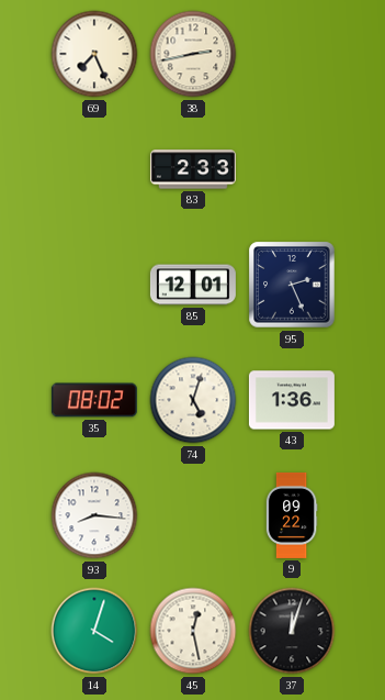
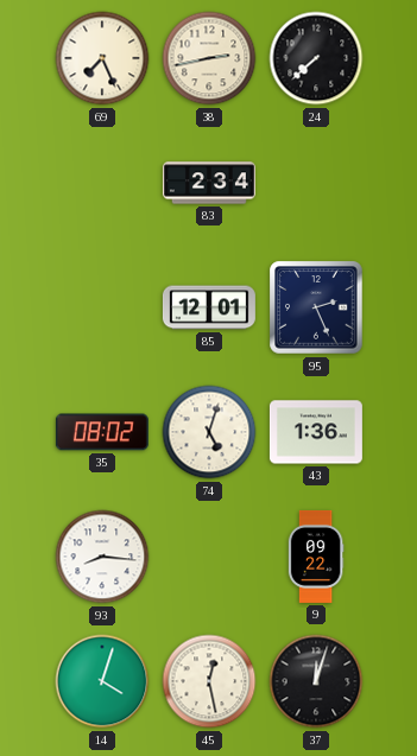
24: none -> 7:38 (316, 58)
83: 2:33 -> 2:34 (209, 183)
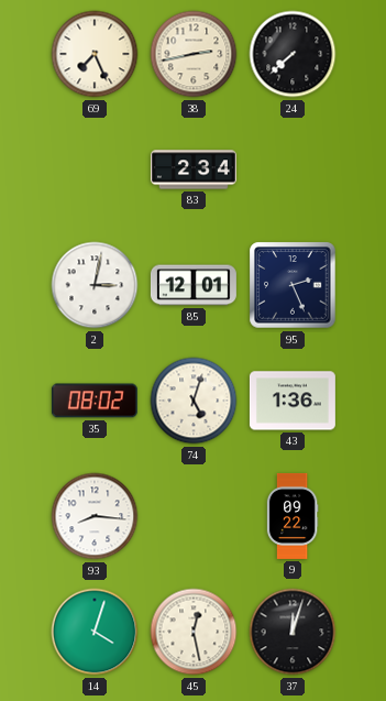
2: none -> 3:02 (95, 285)
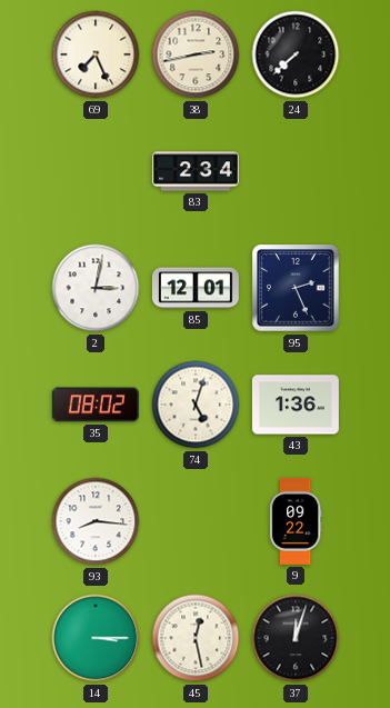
14: 4:03 -> 3:15 (96, 638)
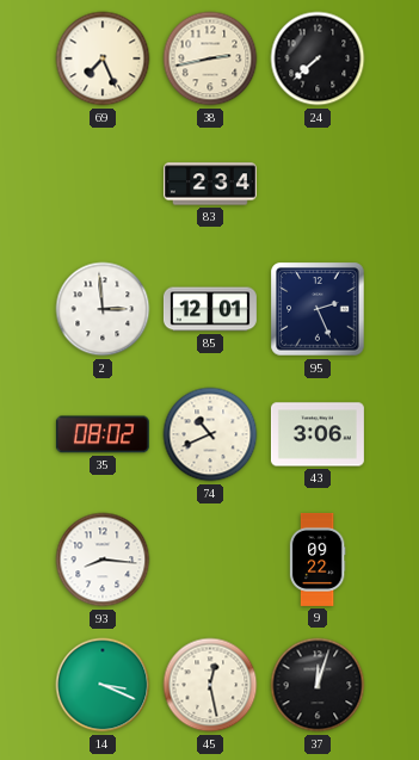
2: 3:02 -> 2:59 (103, 309)
74: 5:03 -> 10:41 (210, 434)
43: 1:36 -> 3:06 (318, 434)
14: 3:15 -> 3:19 (103, 685)
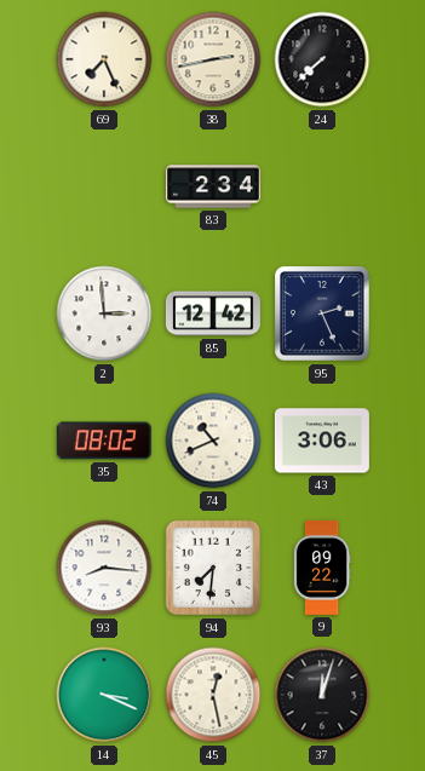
85: 12:01 -> 12:42 (213, 313)
94: none -> 7:31 (213, 568)
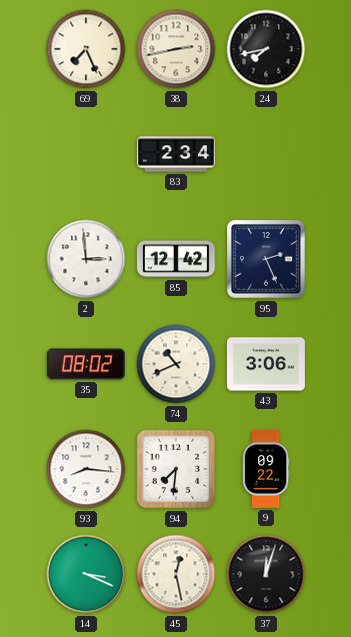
24: 7:38 -> 7:43 (266, 49)
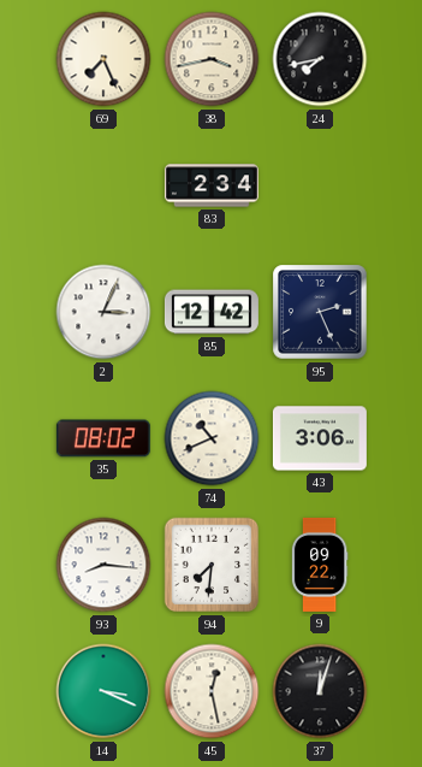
38: 2:43 -> 3:43 (212, 59)
2: 2:59 -> 3:04 (103, 312)
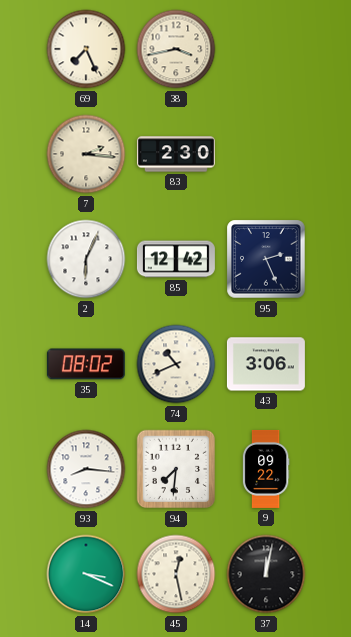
24: 7:43 -> none (320, 59)
7: none -> 2:16 (86, 154)
83: 2:34 -> 2:30 (176, 154)
2: 3:04 -> 6:04 (86, 259)
37: 12:03 -> 12:02 (266, 574)
